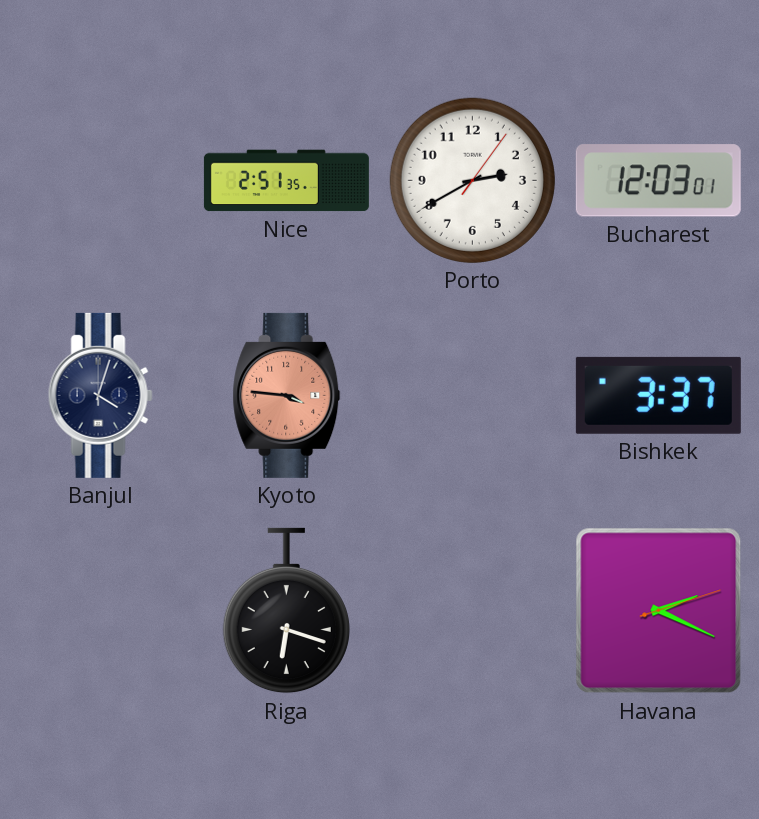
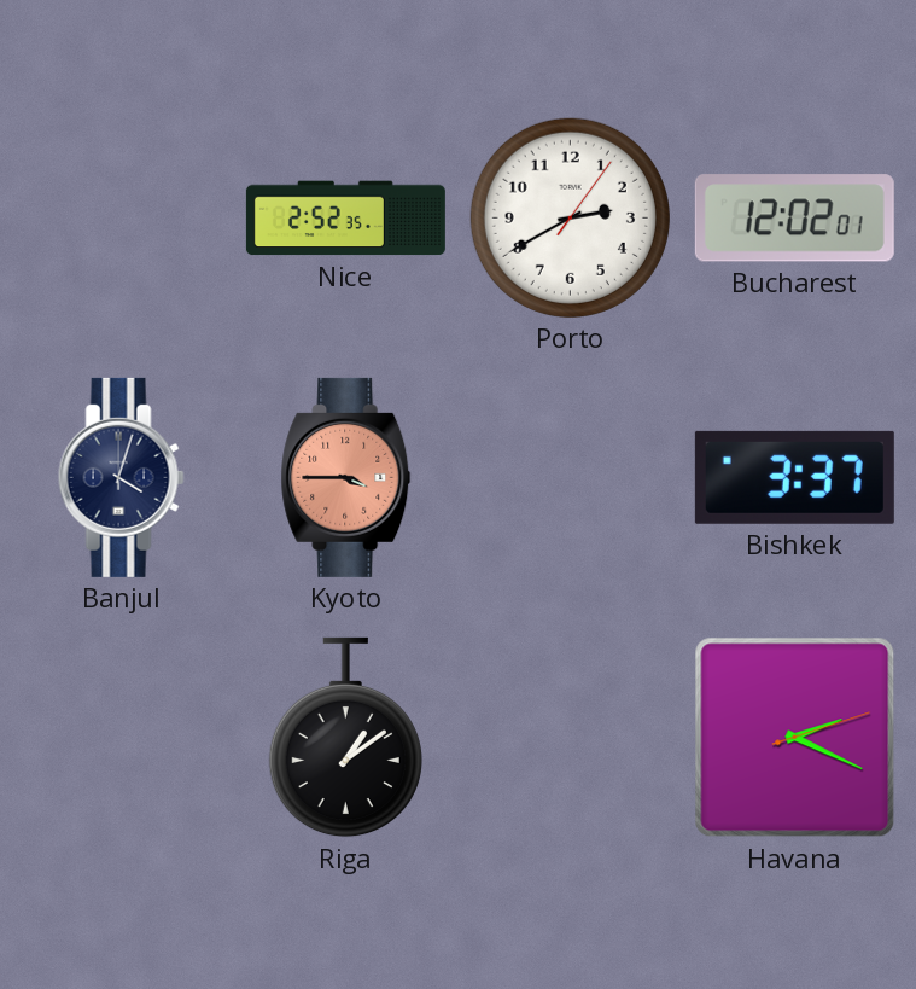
Nice: 2:51 -> 2:52 (345, 219)
Bucharest: 12:03 -> 12:02 (794, 219)
Kyoto: 3:46 -> 3:45 (346, 477)
Riga: 6:18 -> 1:09 (345, 738)
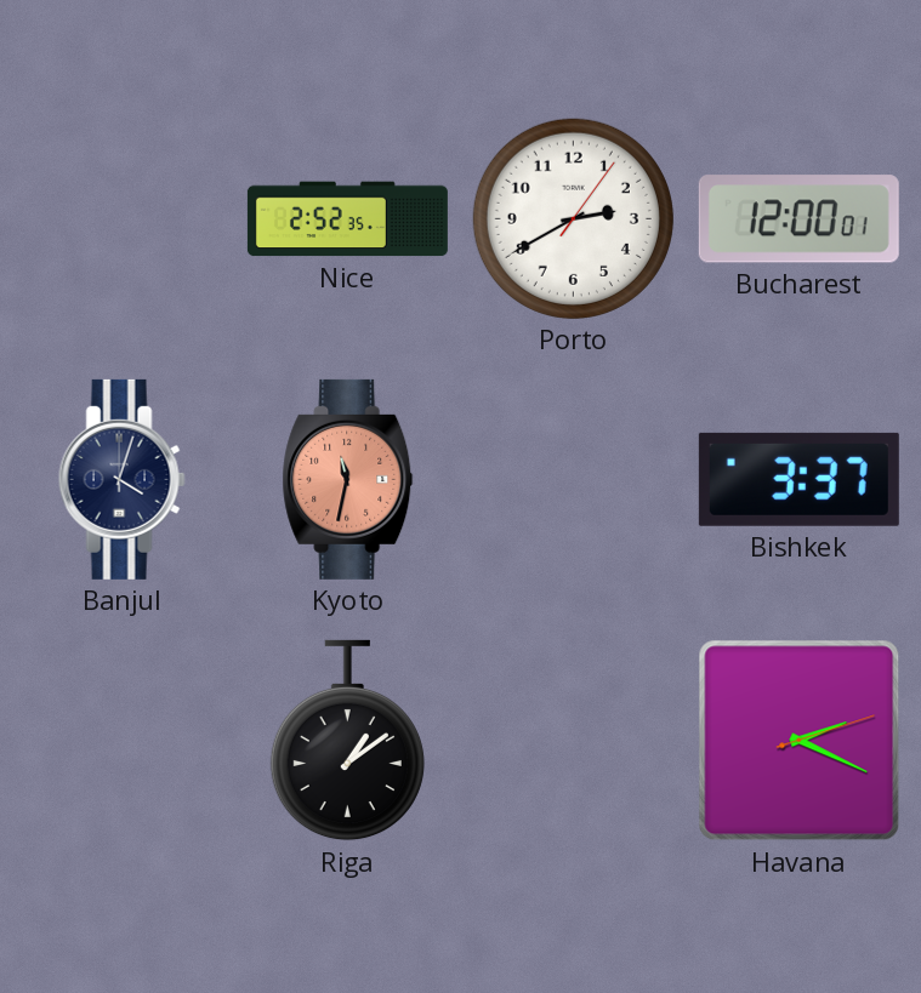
Bucharest: 12:02 -> 12:00 (798, 219)
Kyoto: 3:45 -> 11:32 (348, 479)
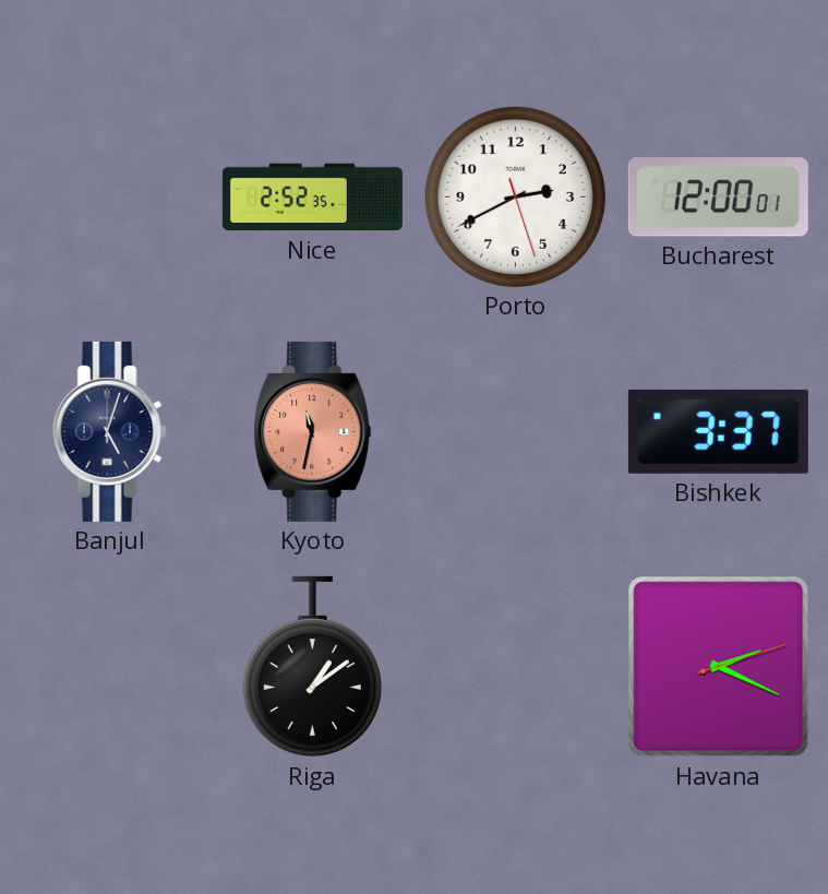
Porto: 2:40:06 -> 2:40:27 (515, 196)
Banjul: 4:03 -> 5:03 (109, 431)
